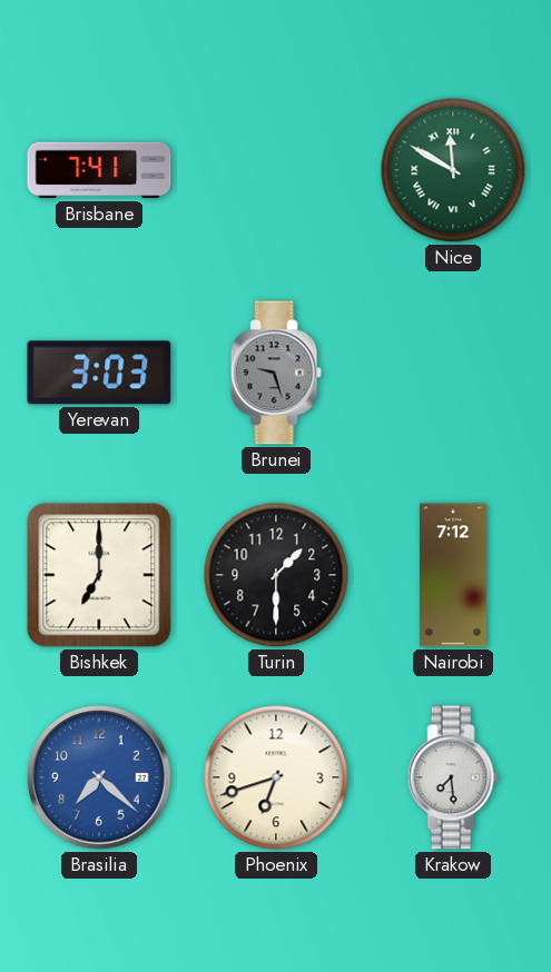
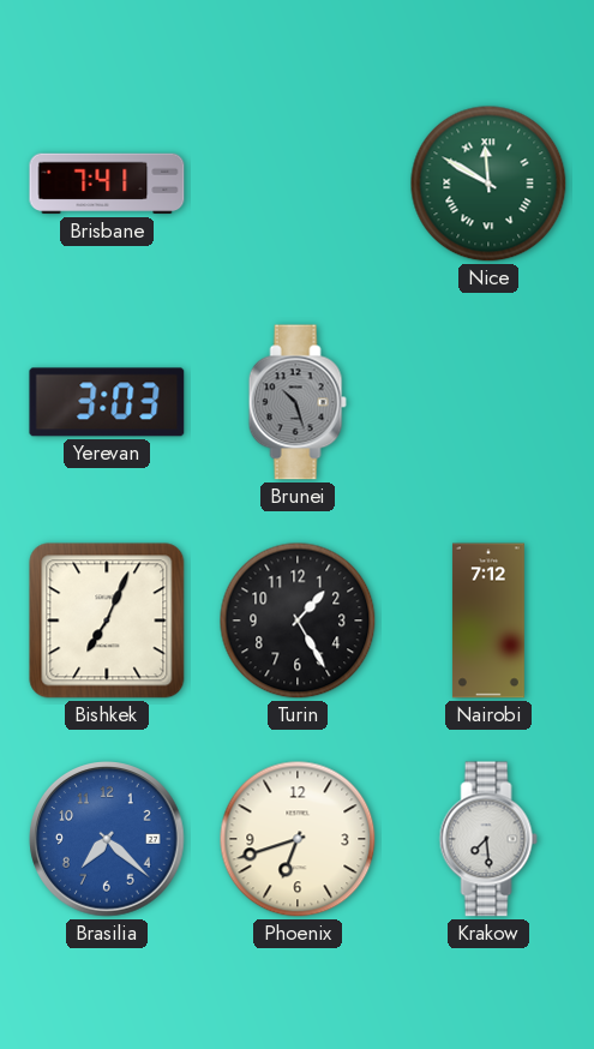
Brunei: 9:27 -> 10:27 (298, 402)
Bishkek: 7:00 -> 7:04 (107, 621)
Turin: 1:30 -> 1:25 (298, 621)
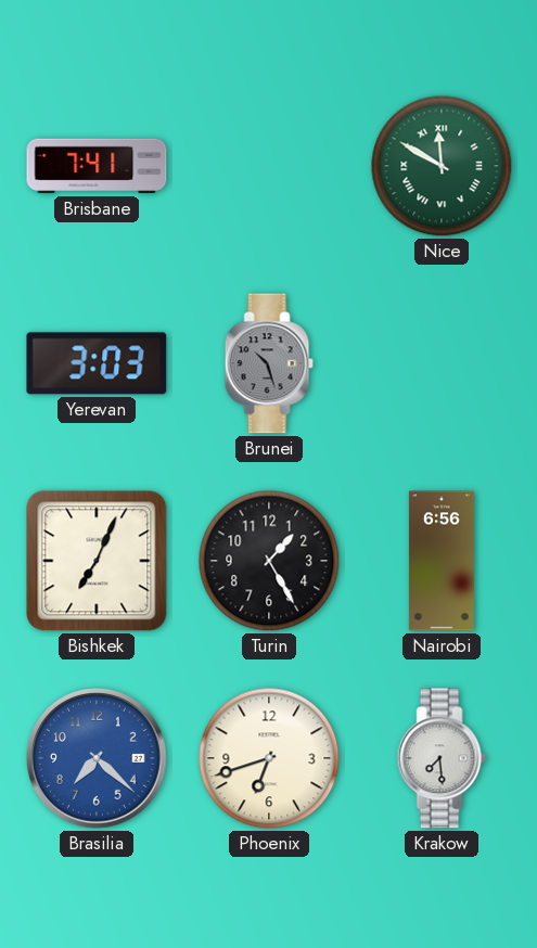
Nairobi: 7:12 -> 6:56 (442, 561)
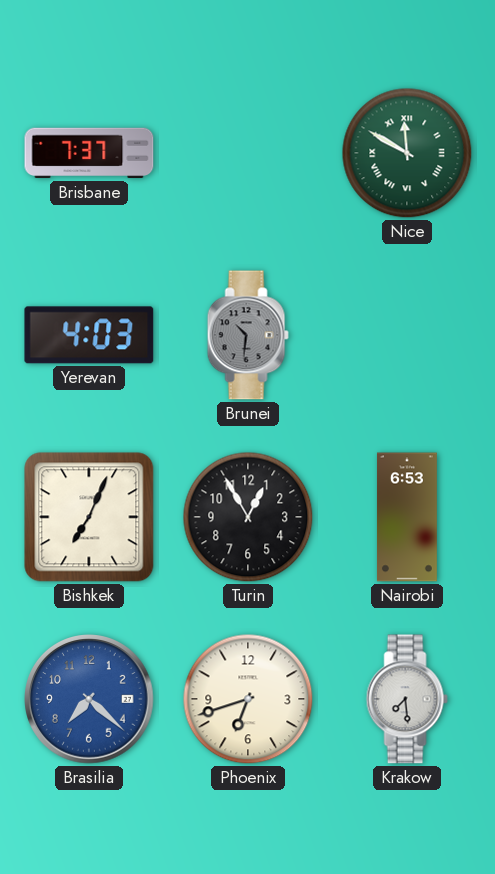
Brisbane: 7:41 -> 7:37 (89, 153)
Yerevan: 3:03 -> 4:03 (89, 335)
Brunei: 10:27 -> 10:31 (248, 335)
Turin: 1:25 -> 12:55 (248, 517)
Nairobi: 6:56 -> 6:53 (407, 517)
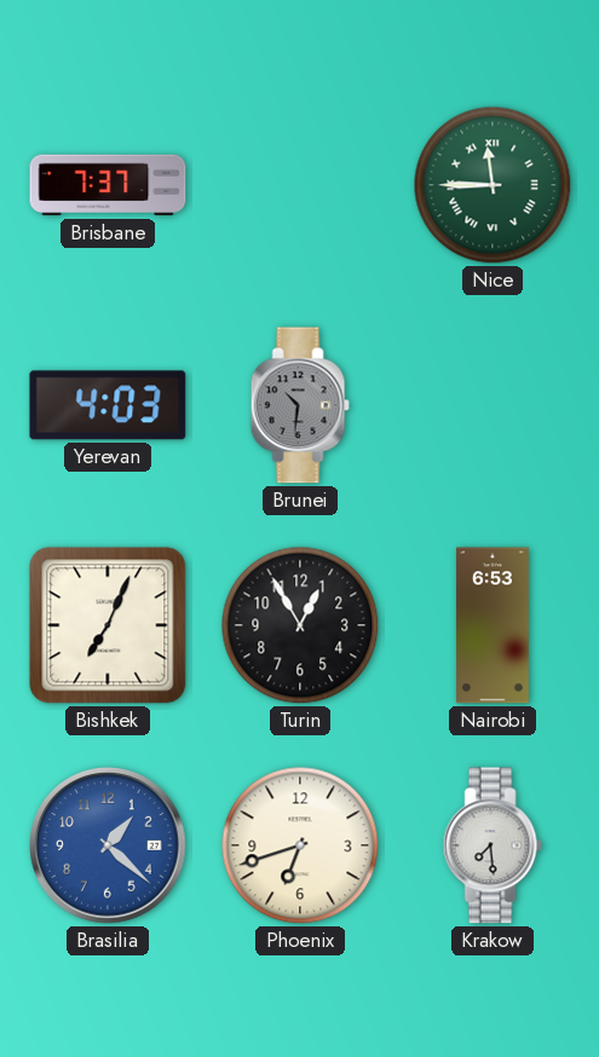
Nice: 11:50 -> 11:45 (493, 185)
Brasilia: 7:22 -> 1:22 (109, 847)
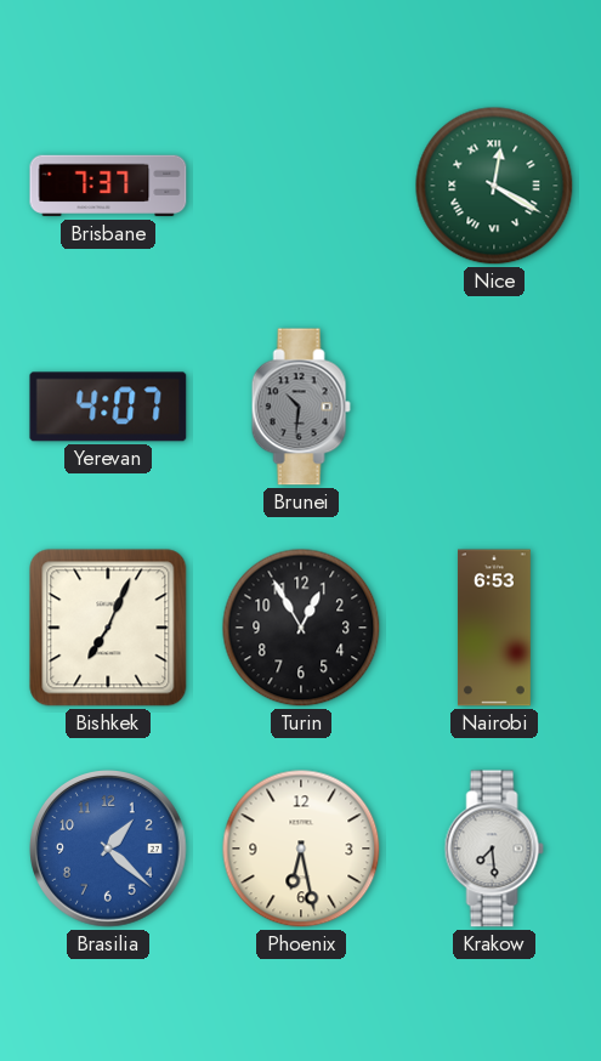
Nice: 11:45 -> 12:20 (494, 186)
Yerevan: 4:03 -> 4:07 (108, 407)
Phoenix: 6:42 -> 6:28 (301, 849)
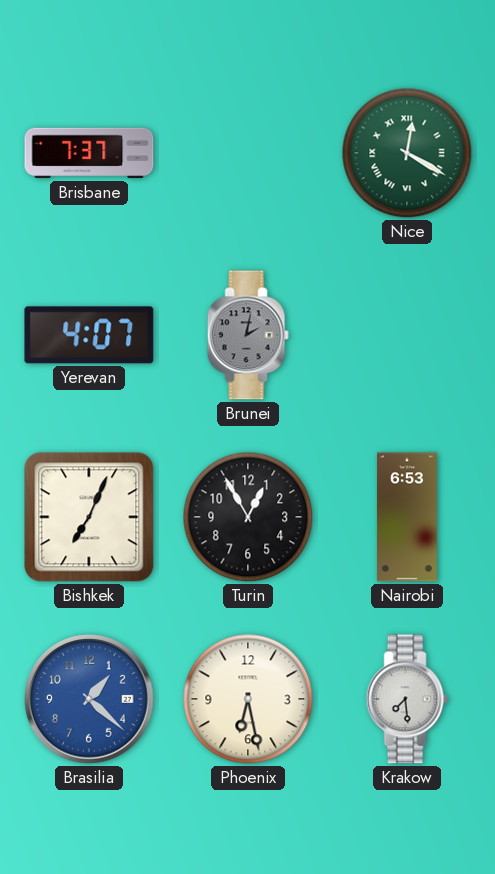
Brunei: 10:31 -> 2:02 (248, 335)
